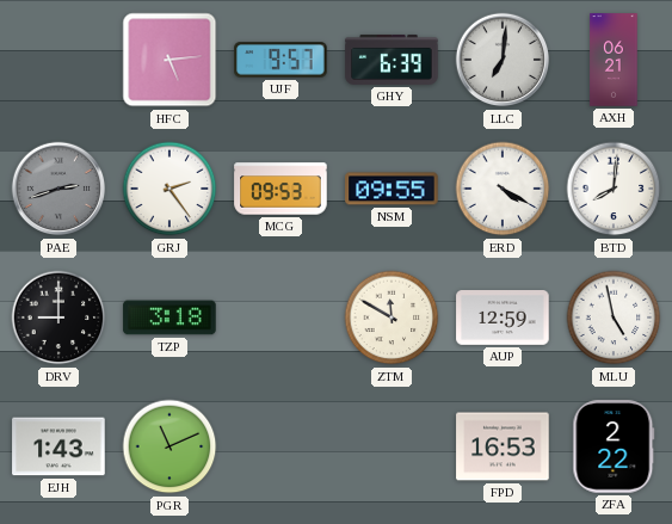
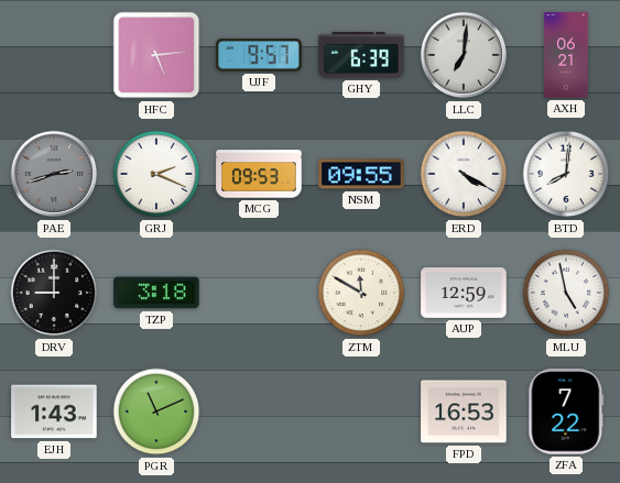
GRJ: 2:24 -> 2:19 (156, 174)
ZFA: 2:22 -> 7:22 (566, 411)
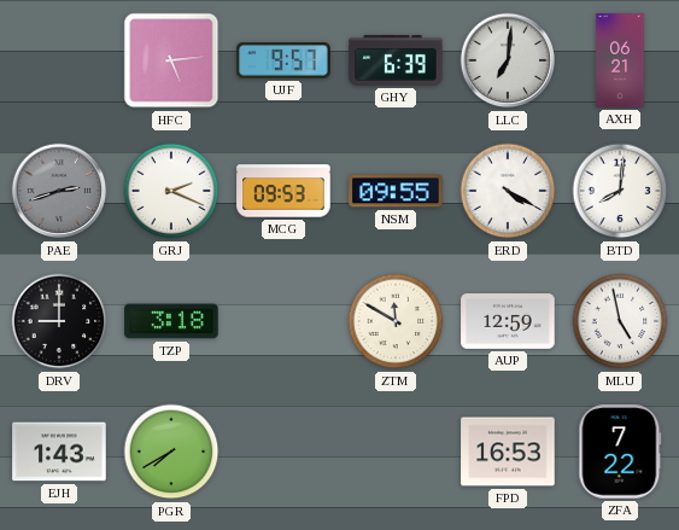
PGR: 11:11 -> 7:40 (171, 452)
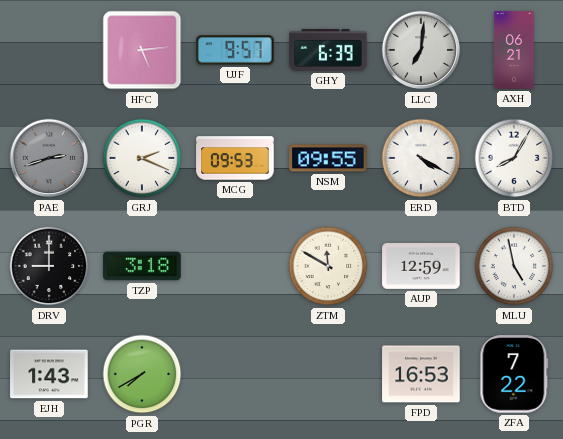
BTD: 8:01 -> 8:05 (514, 158)
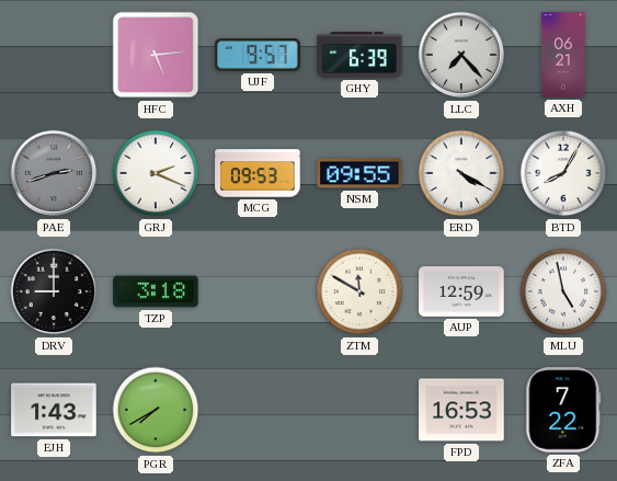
LLC: 7:01 -> 7:23 (461, 55)
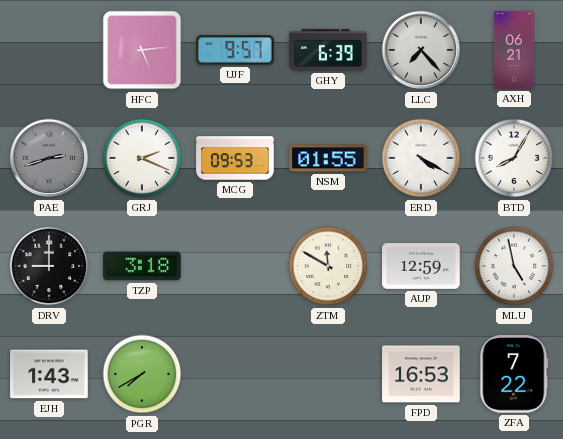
NSM: 09:55 -> 01:55 (328, 158)
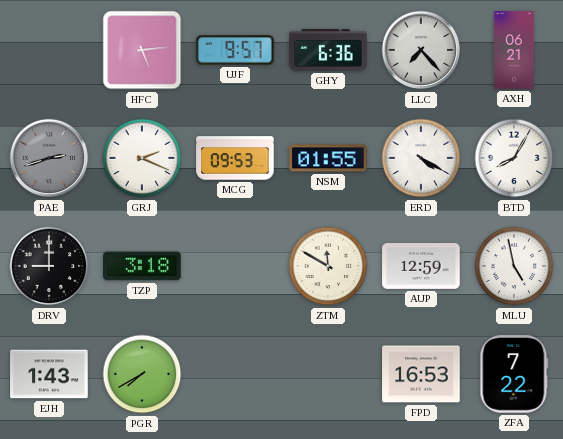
GHY: 6:39 -> 6:36 (328, 50)
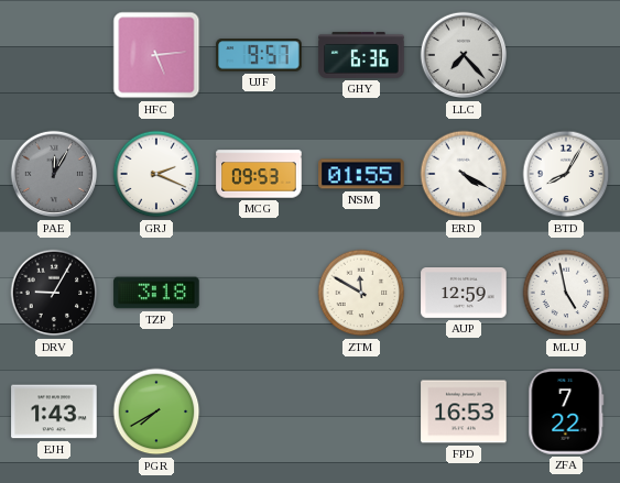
AXH: 06:21 -> none (514, 50)
PAE: 2:42 -> 12:05 (54, 174)
DRV: 9:00 -> 9:05 (54, 293)
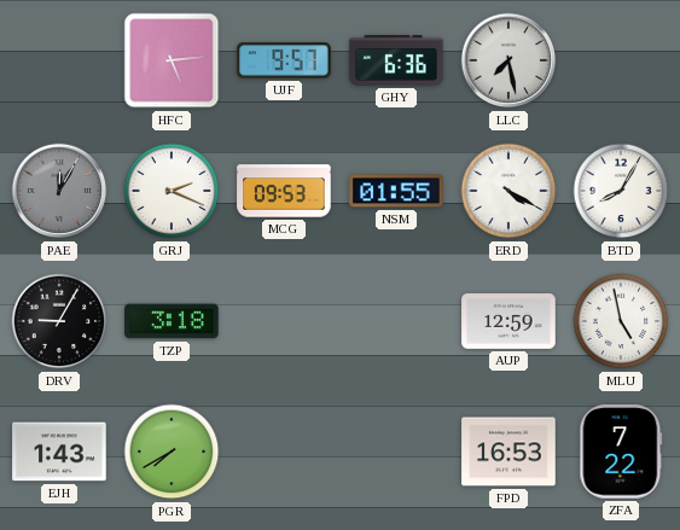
LLC: 7:23 -> 7:28 (508, 60)
ZTM: 11:50 -> none (361, 293)
